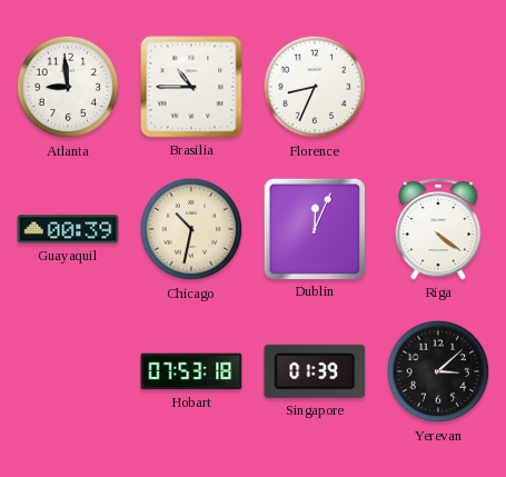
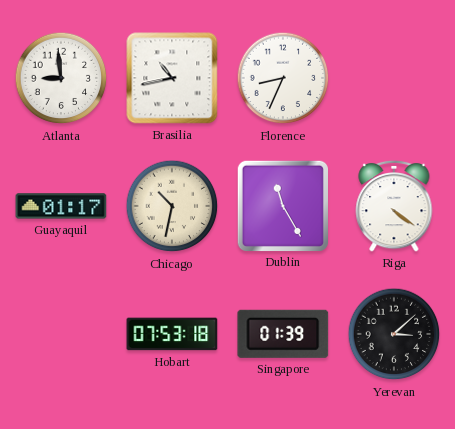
Brasilia: 10:45 -> 10:43 (172, 78)
Guayaquil: 00:39 -> 01:17 (61, 206)
Dublin: 12:04 -> 11:25 (282, 205)
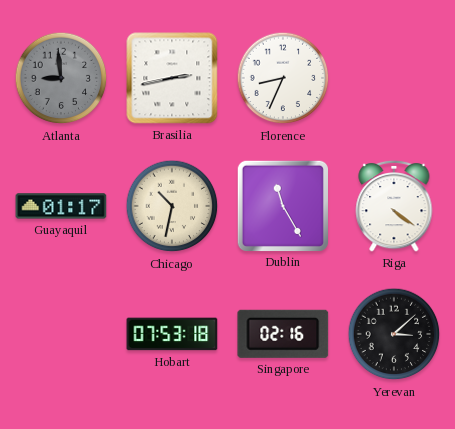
Atlanta dial: white -> grey (61, 78)
Brasilia: 10:43 -> 2:43 (172, 78)
Singapore: 01:39 -> 02:16 (283, 334)
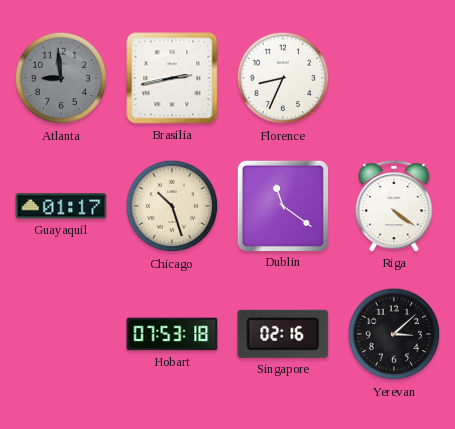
Chicago: 10:32 -> 10:27 (172, 206)
Dublin: 11:25 -> 11:21 (282, 205)
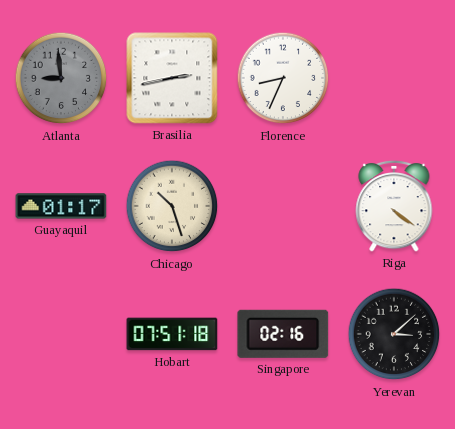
Dublin: 11:21 -> none (282, 205)
Hobart: 07:53 -> 07:51 (172, 334)
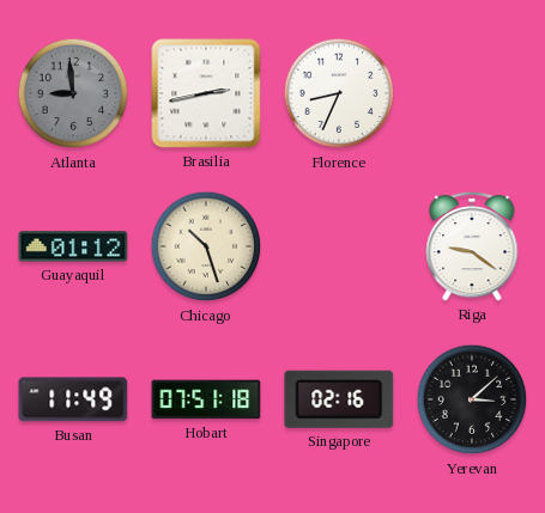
Guayaquil: 01:17 -> 01:12 (73, 246)
Riga: 4:21 -> 9:21 (472, 246)
Busan: none -> 11:49 (73, 399)
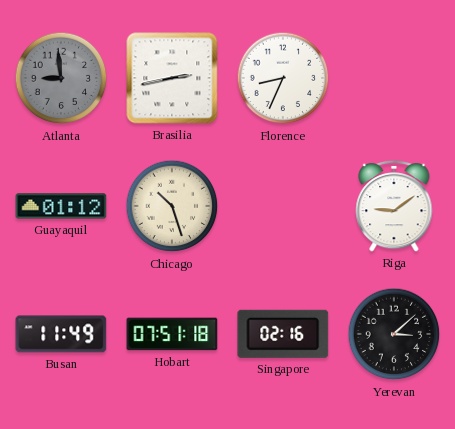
Riga: 9:21 -> 9:09 (394, 206)
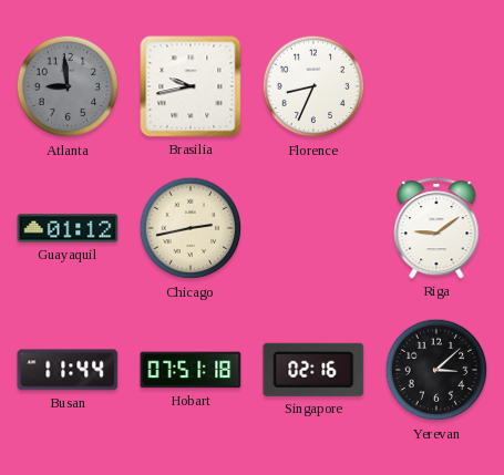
Brasilia: 2:43 -> 9:43 (191, 86)
Chicago: 10:27 -> 2:43 (191, 228)
Busan: 11:49 -> 11:44 (68, 370)
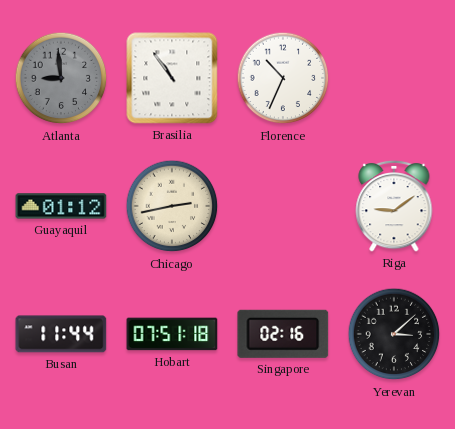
Brasilia: 9:43 -> 10:54 (172, 78)
Florence: 8:34 -> 10:34 (283, 78)
